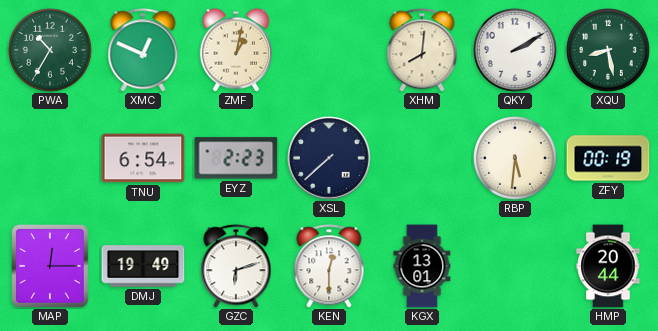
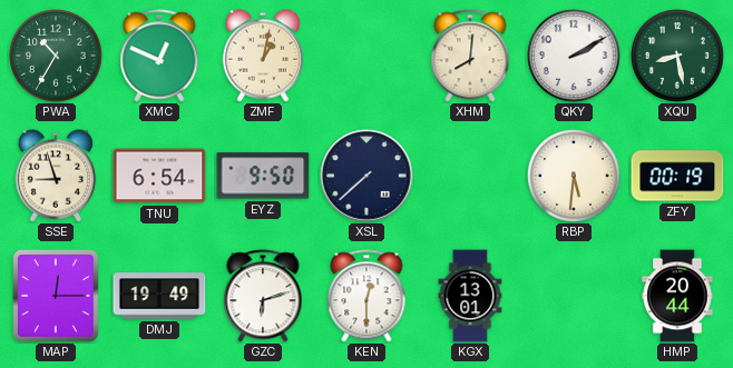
SSE: none -> 8:57 (56, 176)
EYZ: 2:23 -> 9:50 (263, 176)
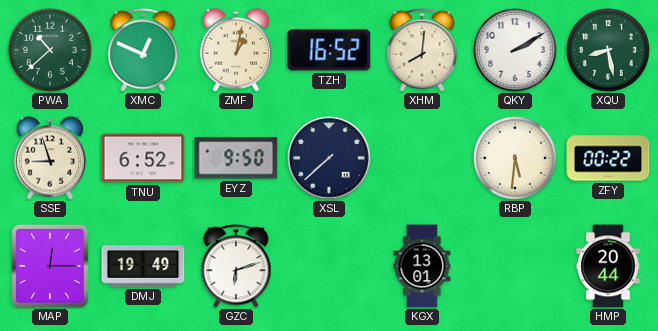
PWA: 10:35 -> 10:38 (51, 51)
TZH: none -> 16:52 (329, 50)
TNU: 6:54 -> 6:52 (143, 158)
ZFY: 00:19 -> 00:22 (608, 158)
KEN: 12:30 -> none (366, 296)
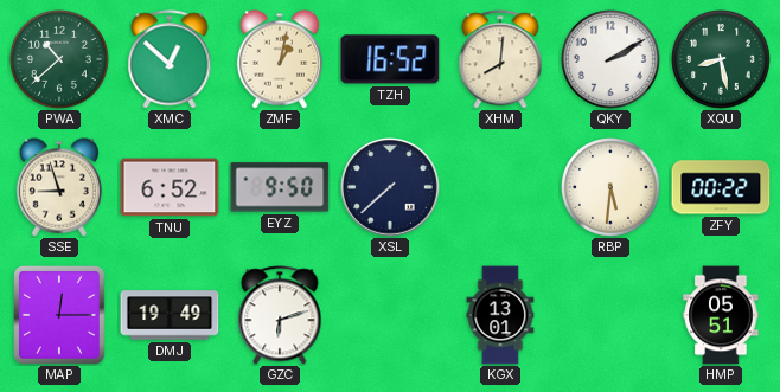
XMC: 12:49 -> 12:52 (170, 59)
HMP: 20:44 -> 05:51 (721, 315)
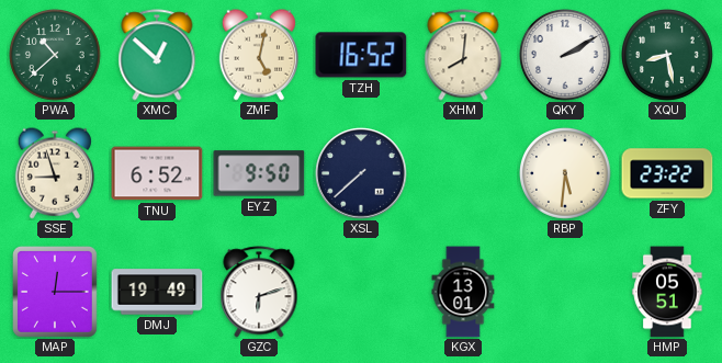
ZMF: 1:02 -> 5:02 (259, 55)
ZFY: 00:22 -> 23:22 (667, 173)
